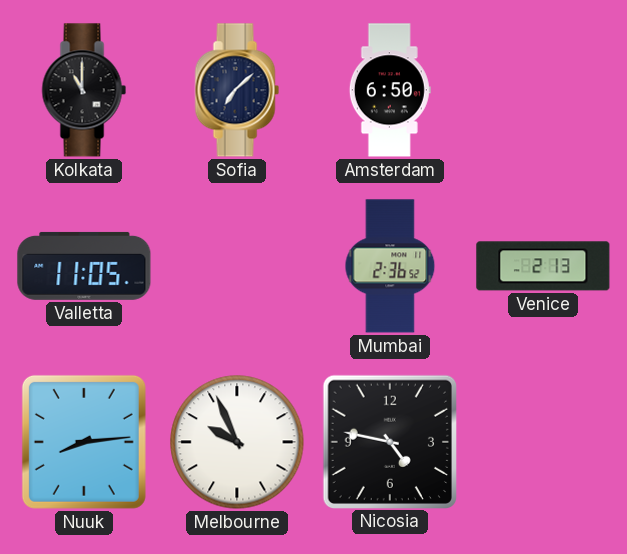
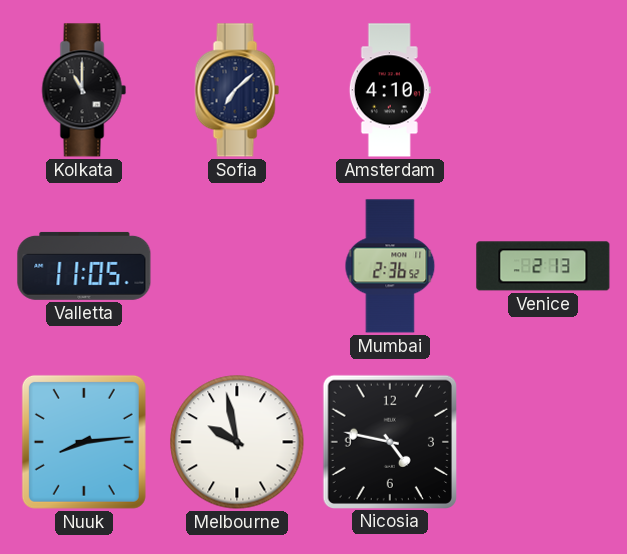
Amsterdam: 6:50 -> 4:10 (390, 90)
Melbourne: 9:56 -> 9:58 (237, 442)
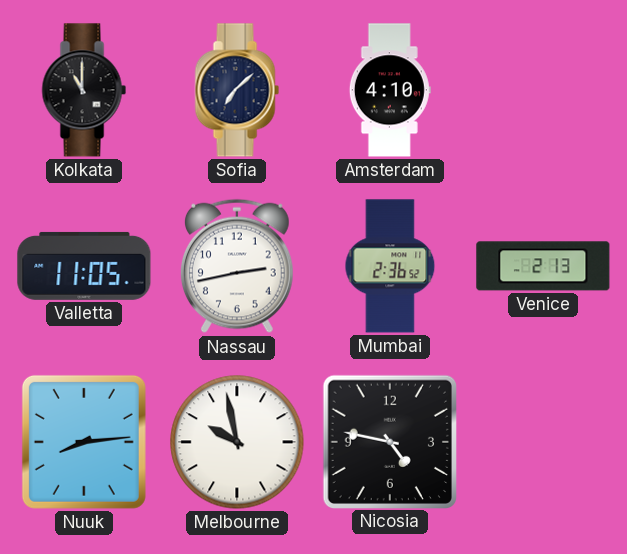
Nassau: none -> 2:43 (237, 266)
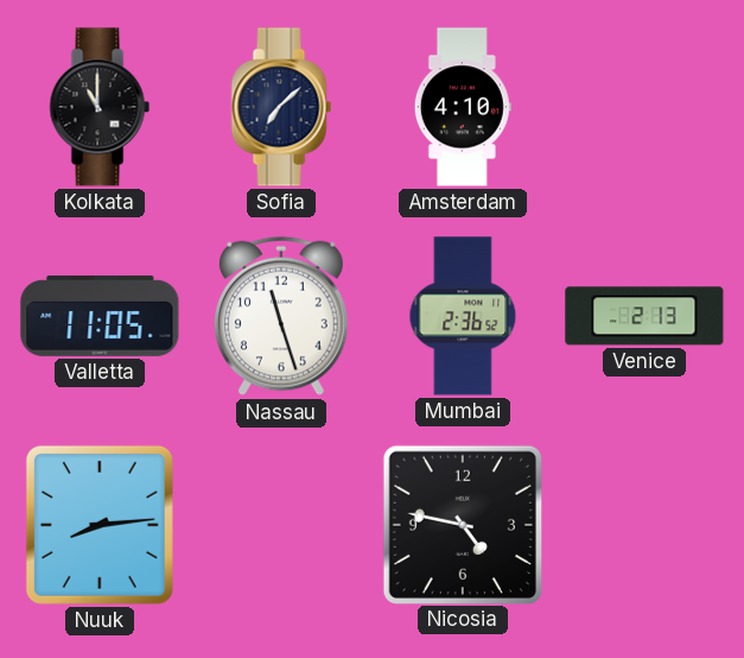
Nassau: 2:43 -> 11:27 (281, 316)
Melbourne: 9:58 -> none (237, 442)
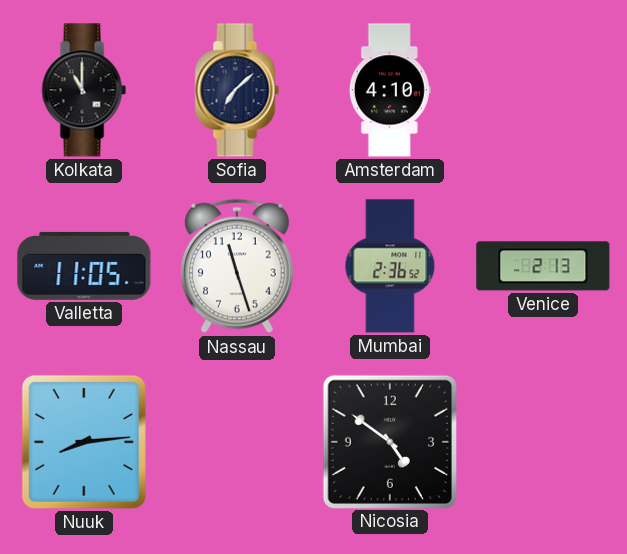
Nicosia: 4:47 -> 4:51 (389, 441)
